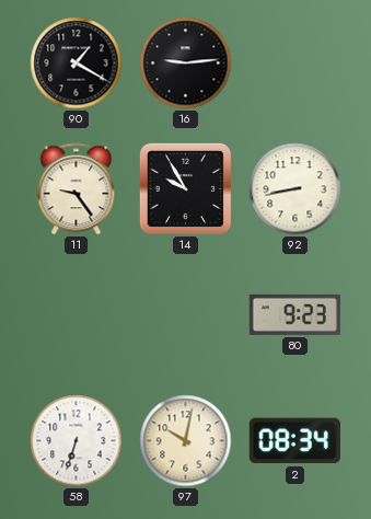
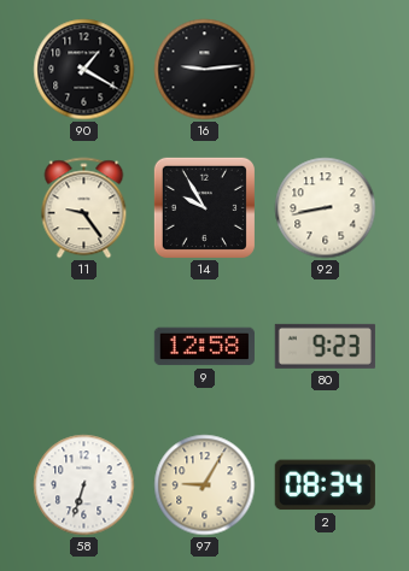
9: none -> 12:58 (204, 347)
97: 10:02 -> 9:05 (205, 485)
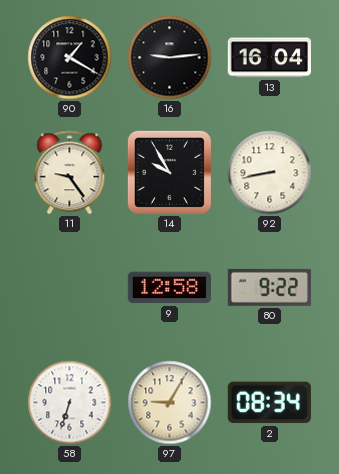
13: none -> 16:04 (269, 58)
80: 9:23 -> 9:22 (269, 287)
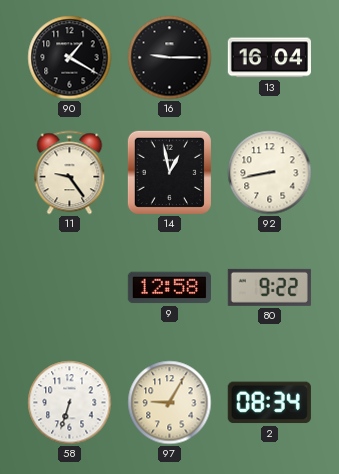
16: 9:14 -> 9:15 (170, 58)
14: 9:55 -> 12:58 (169, 172)
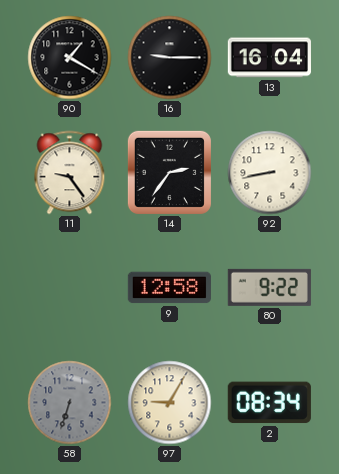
14: 12:58 -> 2:36 (169, 172)
58 dial: white -> grey (70, 403)
